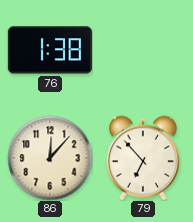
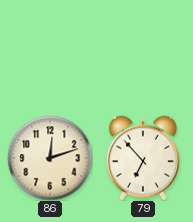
76: 1:38 -> none (50, 50)
86: 12:07 -> 12:12 (50, 158)
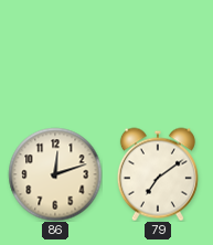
79: 6:53 -> 7:09 (158, 174)
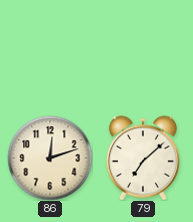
79: 7:09 -> 7:08 (143, 158)
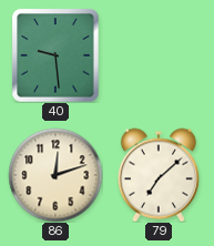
40: none -> 9:29 (55, 55)
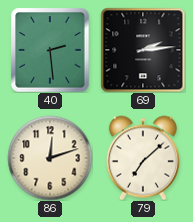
40: 9:29 -> 2:29 (50, 50)
69: none -> 2:14 (143, 50)
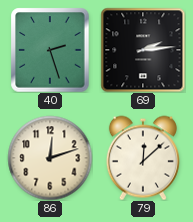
40: 2:29 -> 2:27 (50, 50)
79: 7:08 -> 12:08 (143, 158)
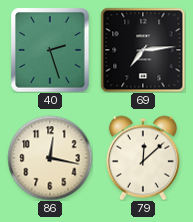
69: 2:14 -> 7:14 (143, 50)
86: 12:12 -> 12:17 (50, 158)
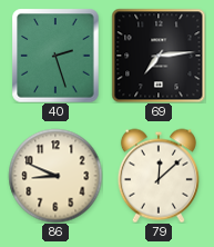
86: 12:17 -> 8:49 (55, 176)
